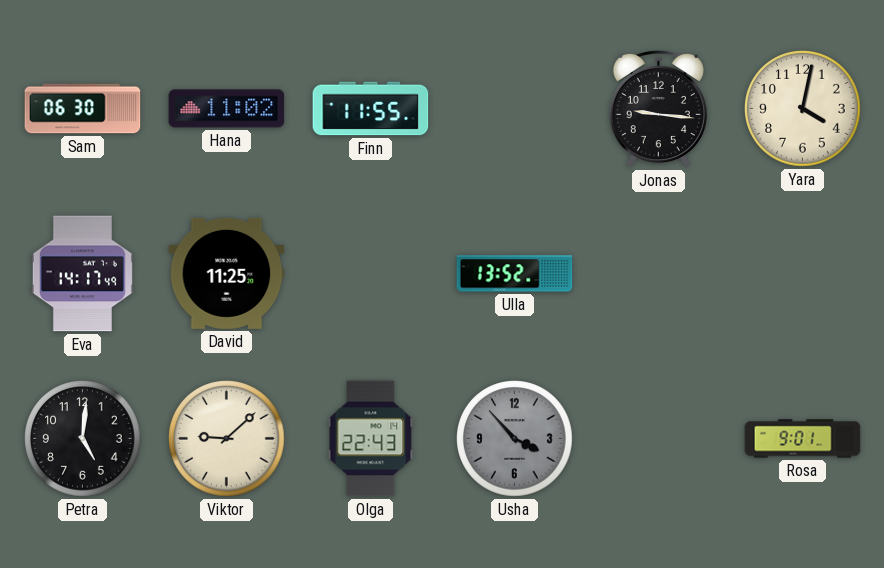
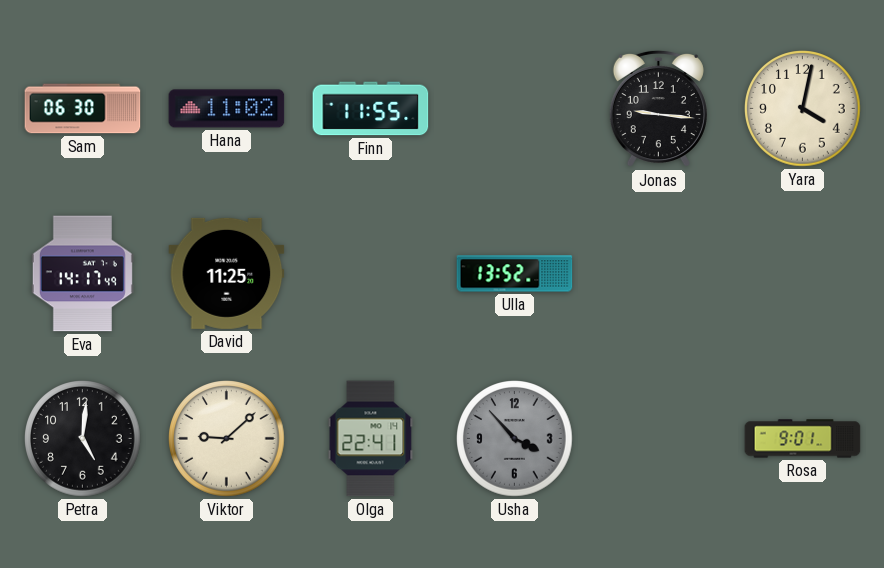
Olga: 22:43 -> 22:41 (371, 439)
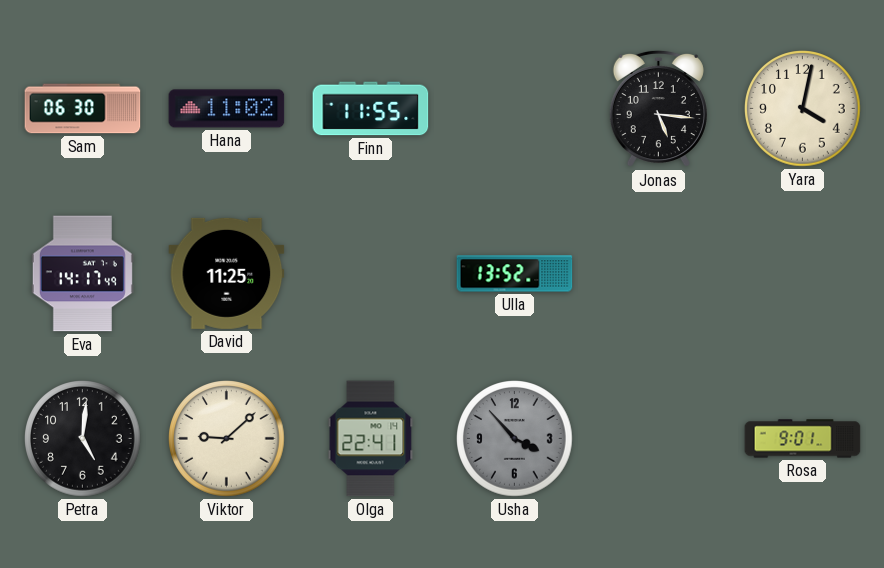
Jonas: 9:16 -> 5:16 (658, 109)
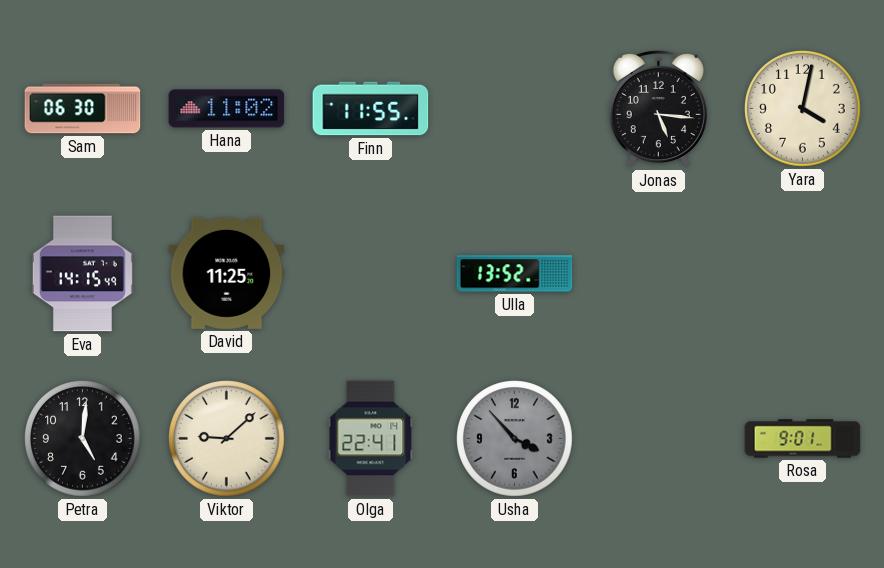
Eva: 14:17 -> 14:15 (82, 274)
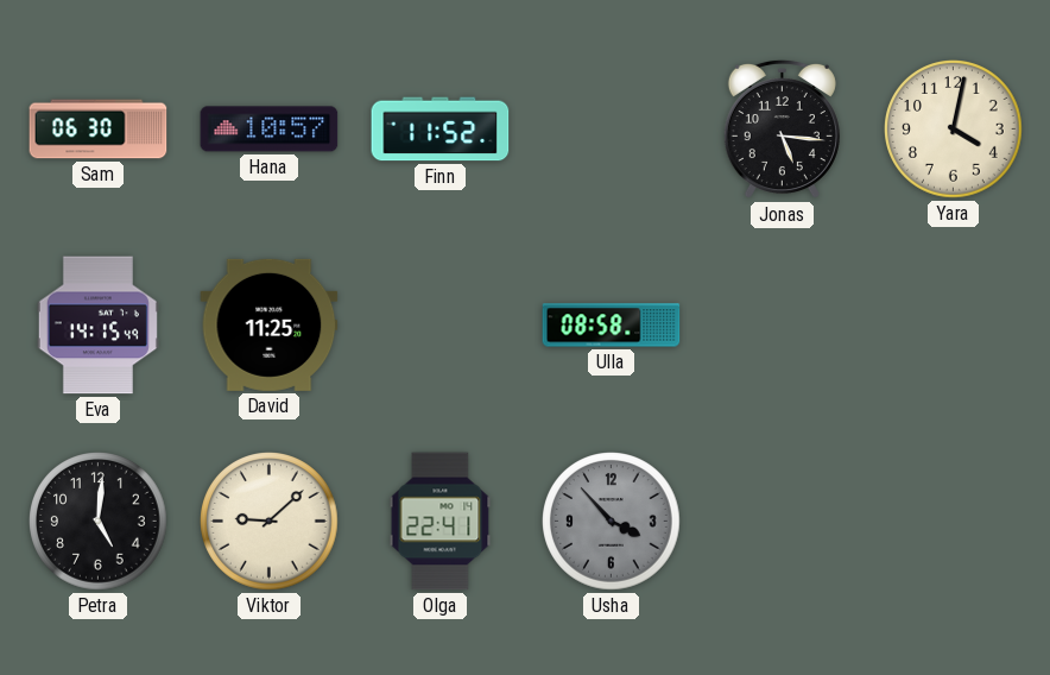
Hana: 11:02 -> 10:57 (270, 130)
Finn: 11:55 -> 11:52 (441, 130)
Ulla: 13:52 -> 08:58 (612, 326)
Rosa: 9:01 -> none (803, 439)
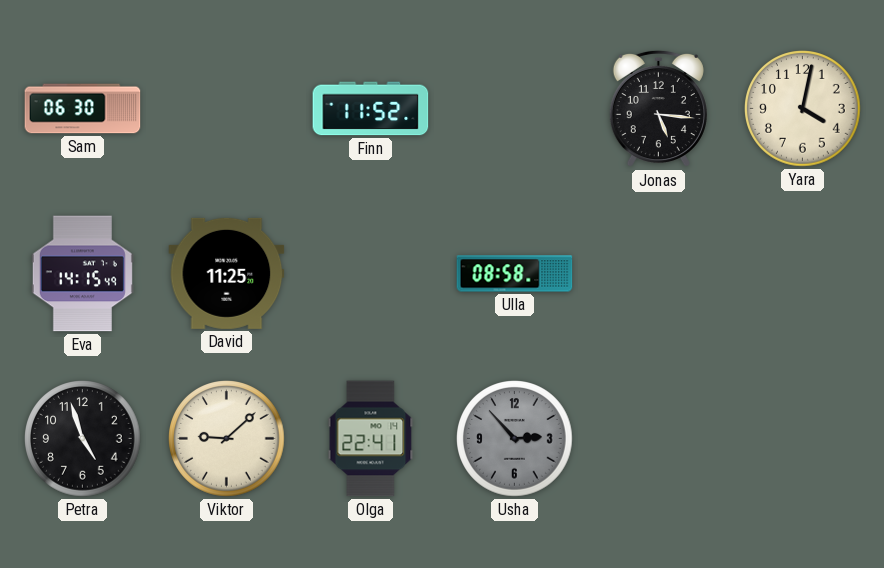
Hana: 10:57 -> none (270, 130)
Petra: 5:01 -> 4:57 (83, 439)
Usha: 3:53 -> 2:53 (515, 439)
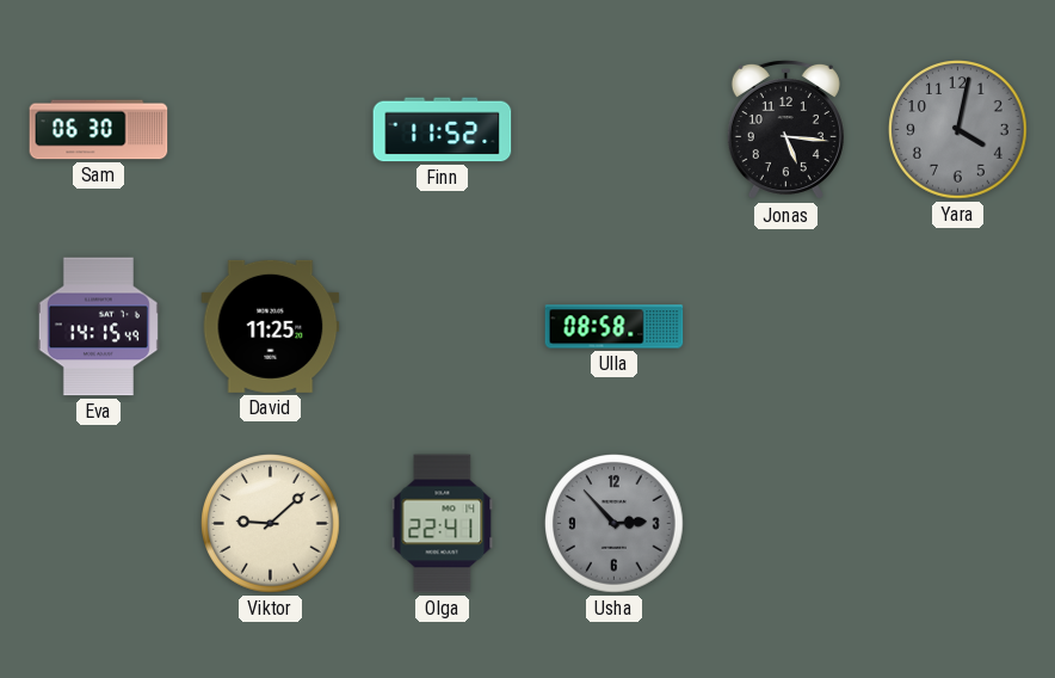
Yara dial: cream -> grey (958, 130)
Petra: 4:57 -> none (83, 439)
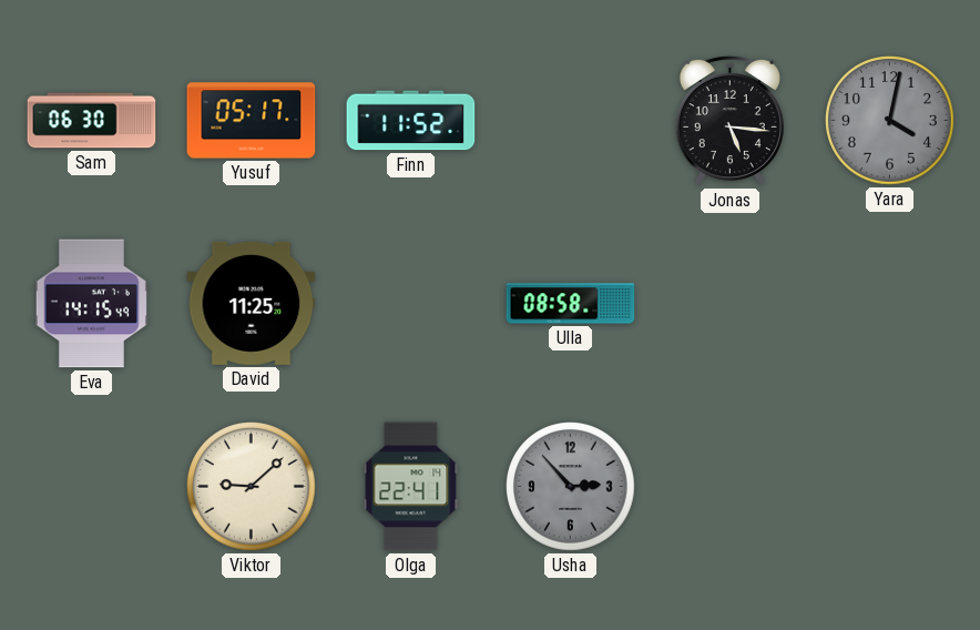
Yusuf: none -> 05:17 (252, 121)
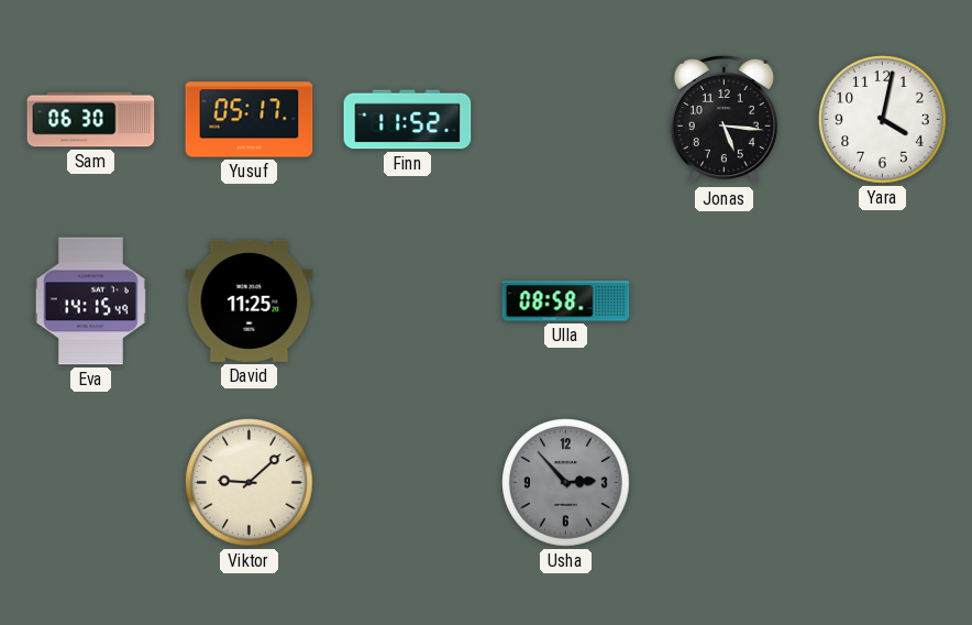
Yara dial: grey -> white (883, 120)
Olga: 22:41 -> none (411, 487)
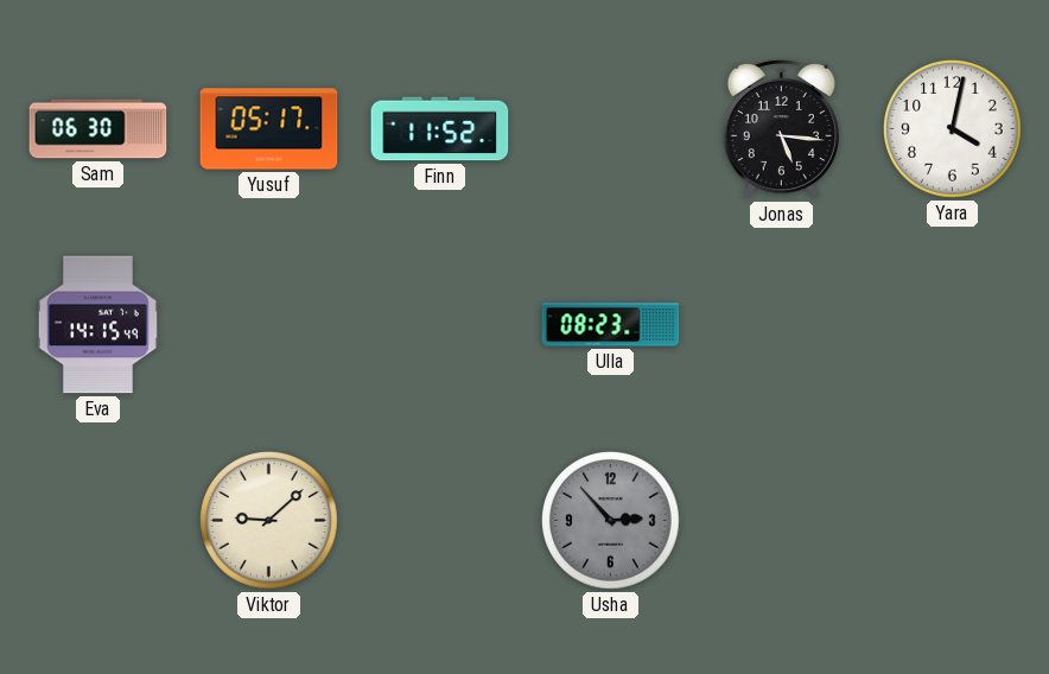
David: 11:25 -> none (250, 300)
Ulla: 08:58 -> 08:23 (611, 325)
